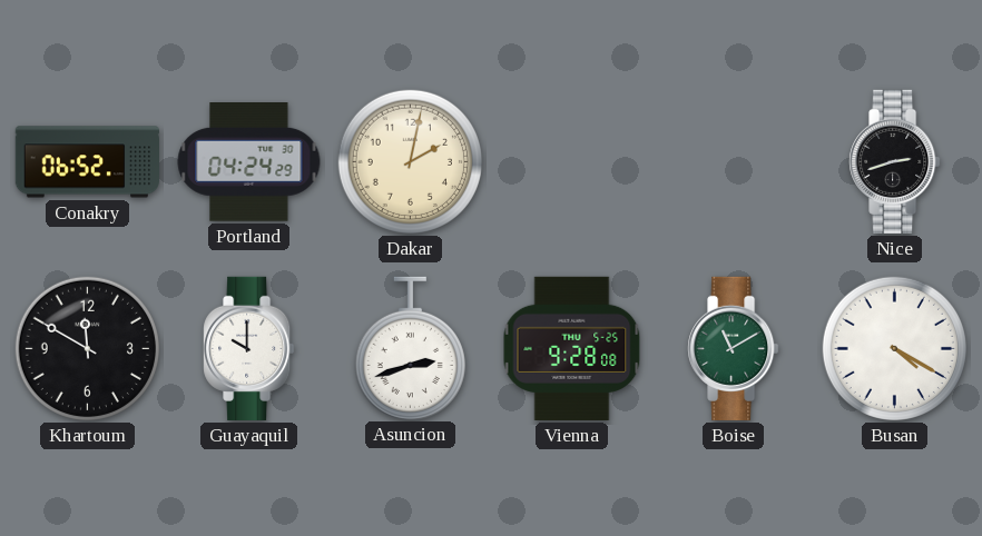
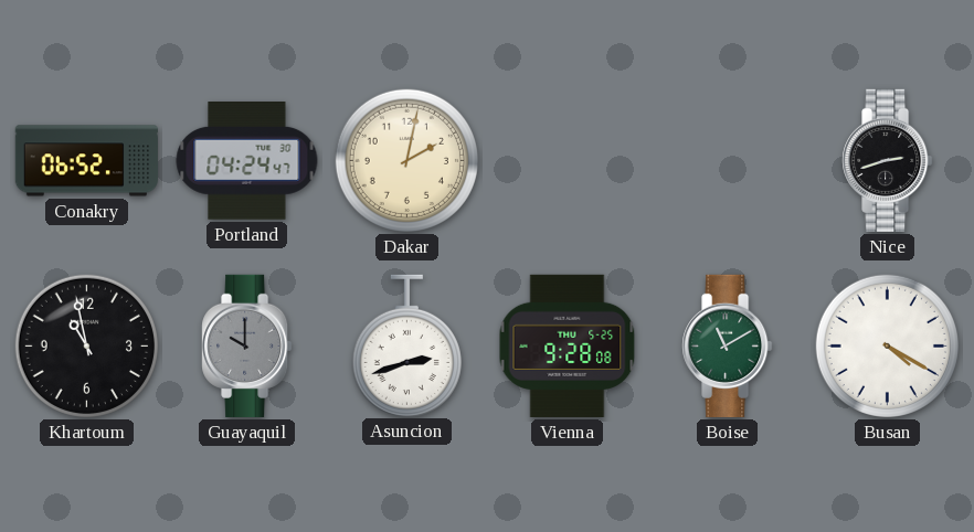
Portland: 04:24:29 -> 04:24:47 (247, 161)
Khartoum: 11:50 -> 10:58 (86, 345)
Guayaquil dial: white -> grey (247, 345)
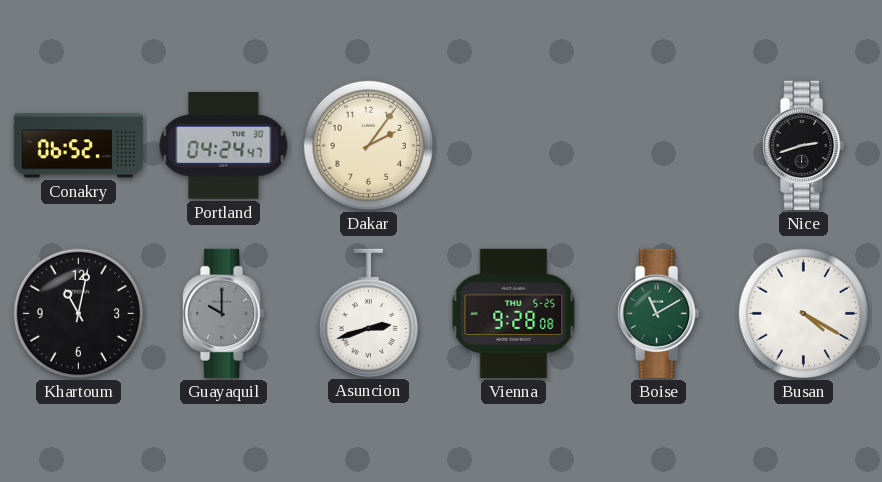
Dakar: 2:02 -> 2:06 (368, 145)
Khartoum: 10:58 -> 11:02 (78, 313)
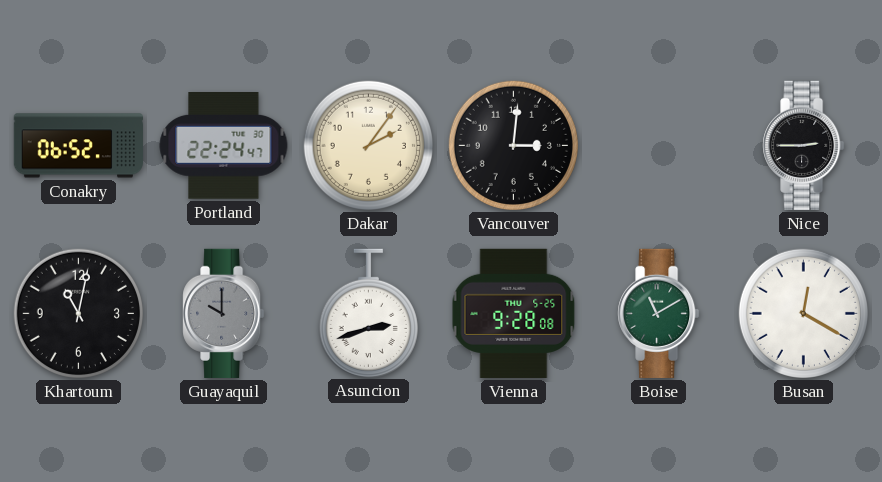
Portland: 04:24 -> 22:24 (224, 146)
Vancouver: none -> 3:01 (513, 145)
Nice: 2:42 -> 2:45 (804, 145)
Busan: 4:20 -> 12:20 (803, 313)
